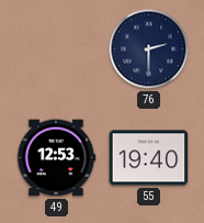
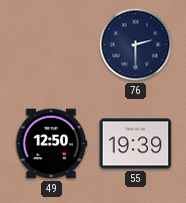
49: 12:53 -> 12:50 (51, 144)
55: 19:40 -> 19:39 (136, 144)
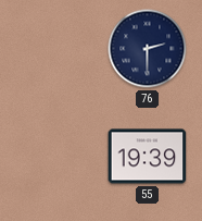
49: 12:50 -> none (51, 144)
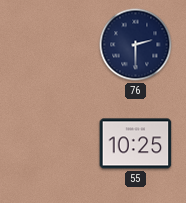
55: 19:39 -> 10:25 (136, 144)
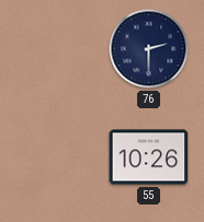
55: 10:25 -> 10:26 (149, 157)
